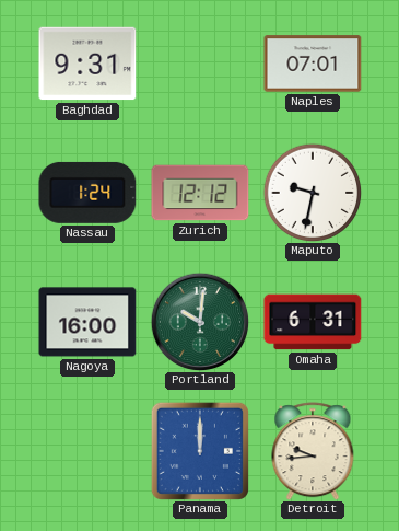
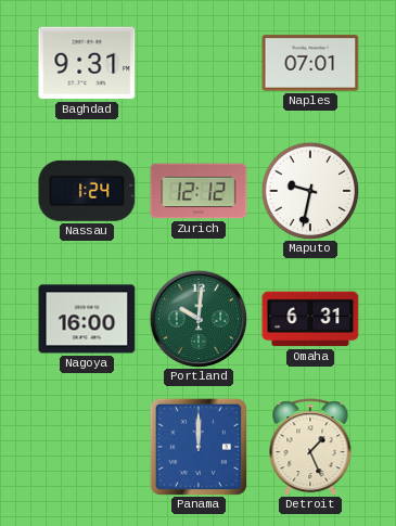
Detroit: 9:44 -> 1:26 (310, 447)
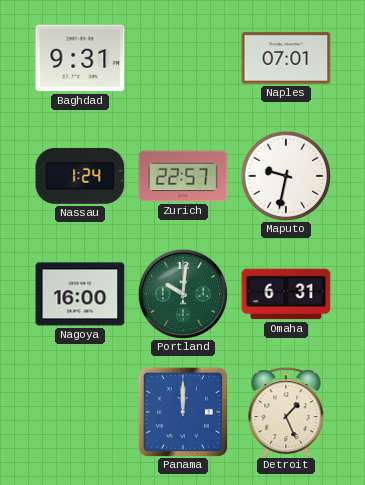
Zurich: 12:12 -> 22:57 (183, 176)
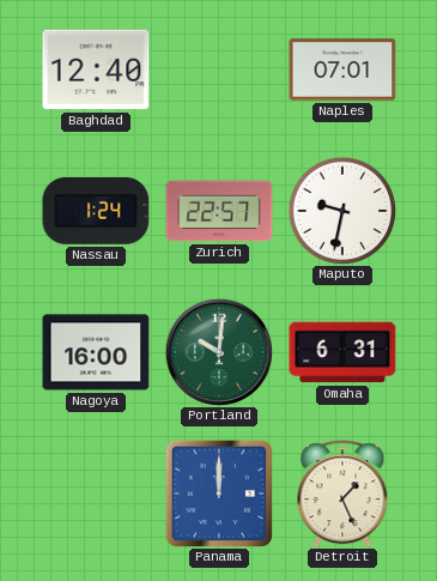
Baghdad: 9:31 -> 12:40 (96, 69)
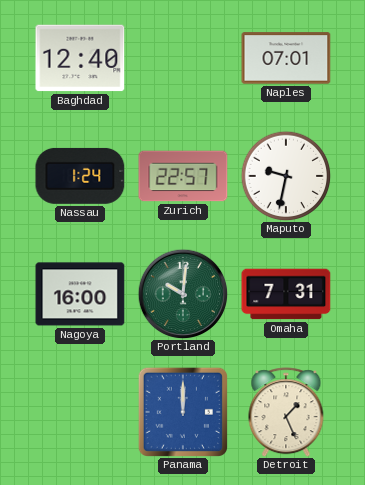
Omaha: 6:31 -> 7:31 (286, 294)
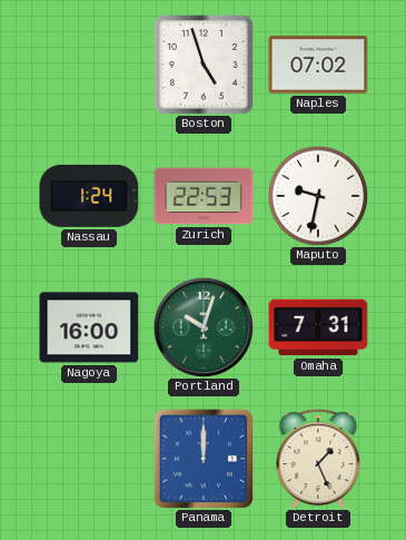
Baghdad: 12:40 -> none (80, 58)
Boston: none -> 4:57 (205, 66)
Naples: 07:01 -> 07:02 (318, 65)
Zurich: 22:57 -> 22:53 (204, 196)
Portland: 10:01 -> 10:03 (204, 327)
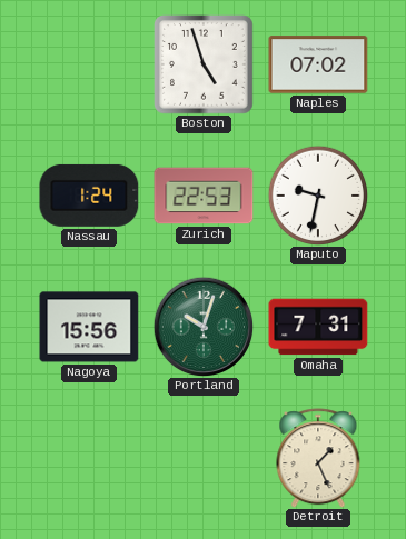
Nagoya: 16:00 -> 15:56 (89, 327)
Panama: 12:00 -> none (204, 459)
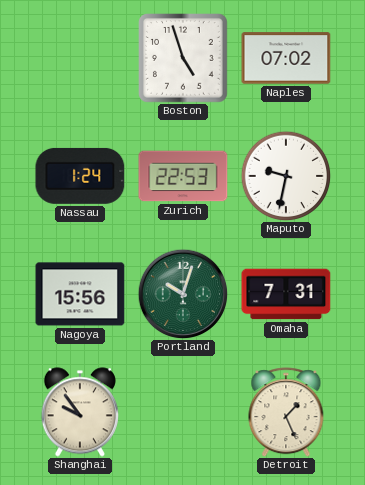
Shanghai: none -> 9:54 (80, 412)
